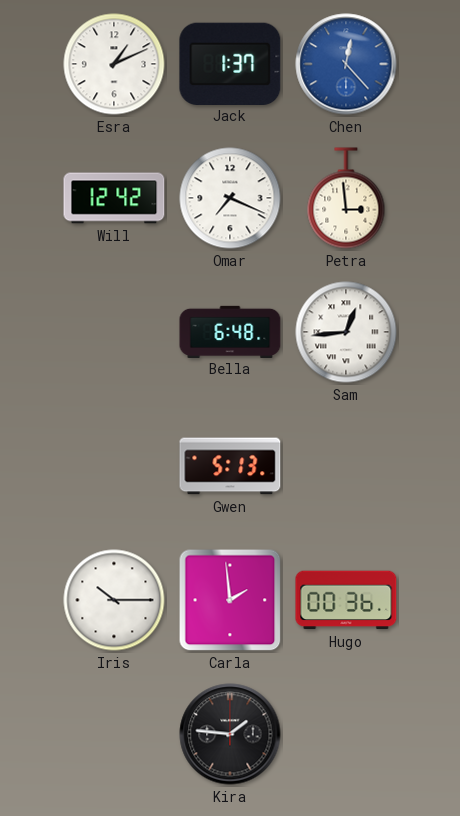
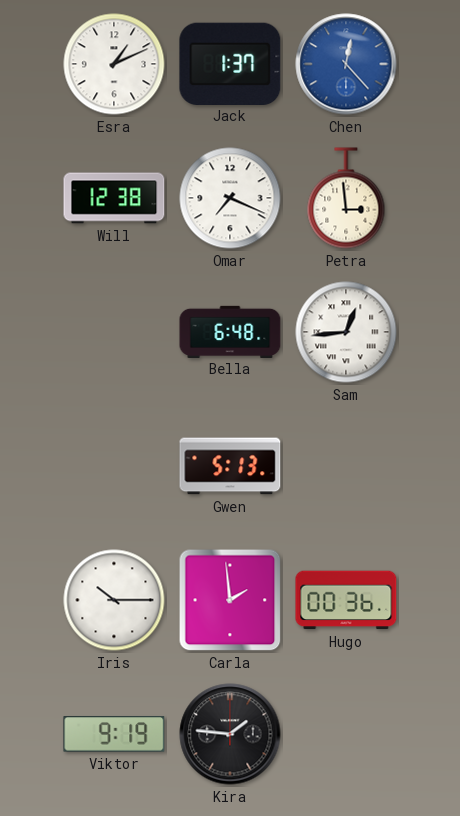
Will: 12:42 -> 12:38 (114, 198)
Viktor: none -> 9:19 (114, 734)
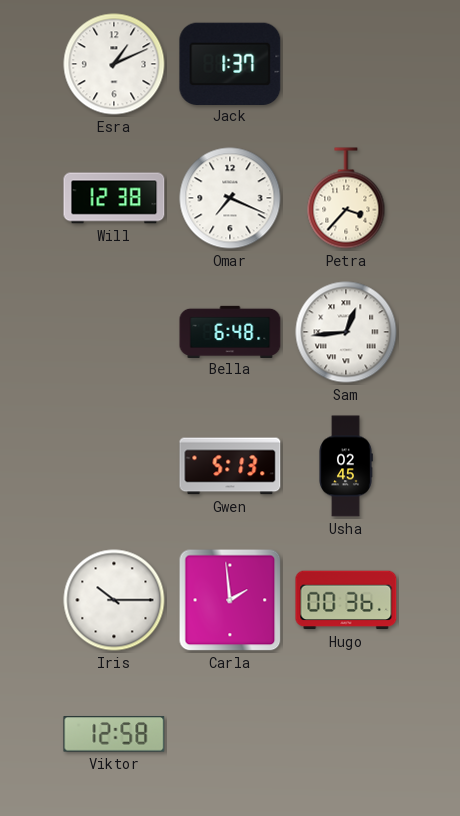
Chen: 12:23 -> none (346, 64)
Petra: 2:59 -> 3:37 (346, 198)
Usha: none -> 02:45 (346, 466)
Viktor: 9:19 -> 12:58 (114, 734)
Kira: 1:46 -> none (230, 734)
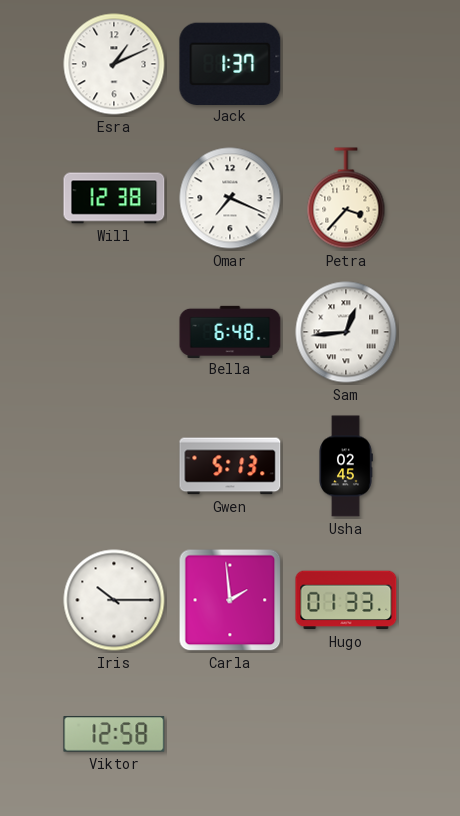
Hugo: 00:36 -> 01:33 (346, 600)
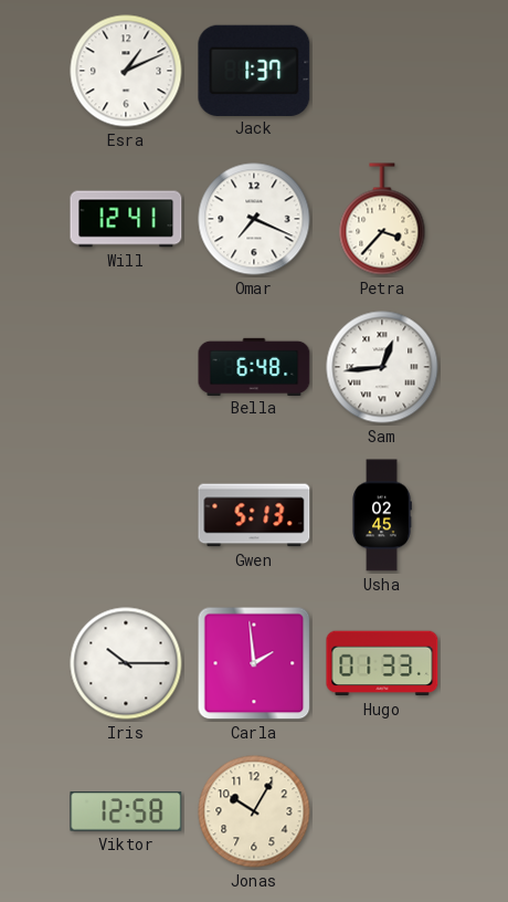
Will: 12:38 -> 12:41 (126, 219)
Jonas: none -> 10:05 (254, 811)
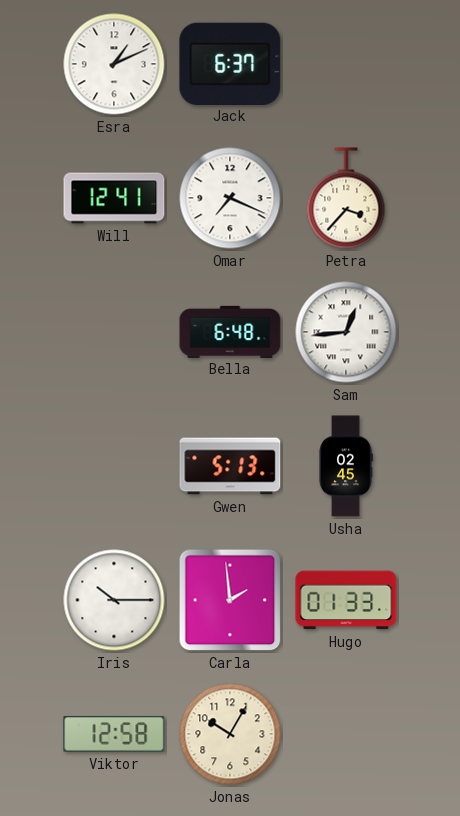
Jack: 1:37 -> 6:37 (230, 63)
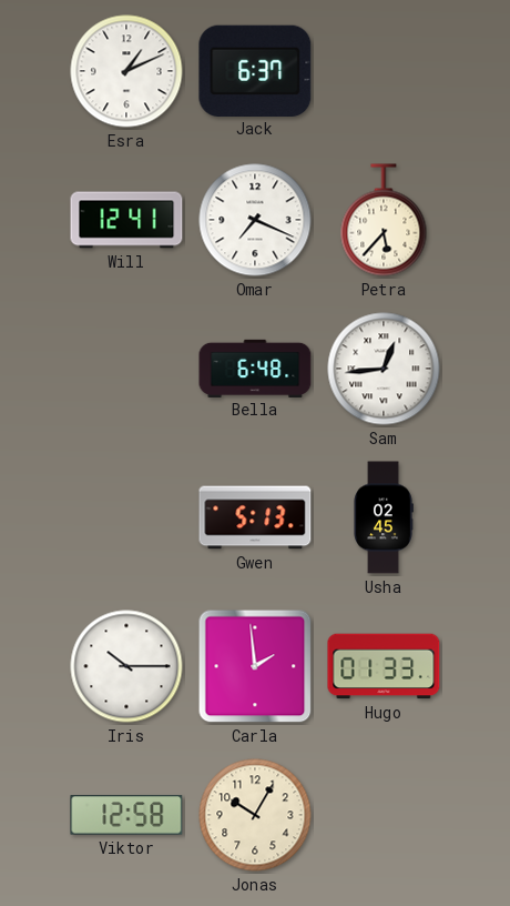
Petra: 3:37 -> 5:37 (384, 220)
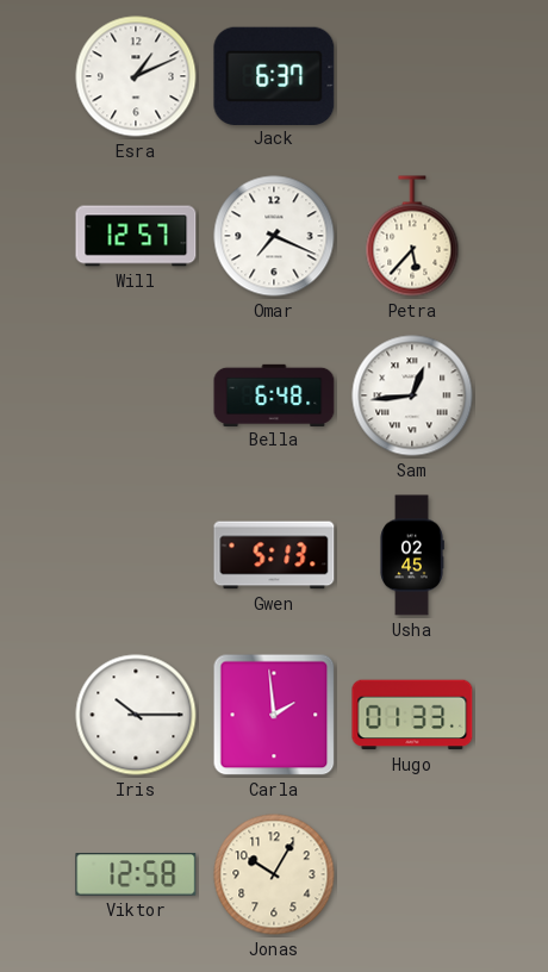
Will: 12:41 -> 12:57 (136, 236)
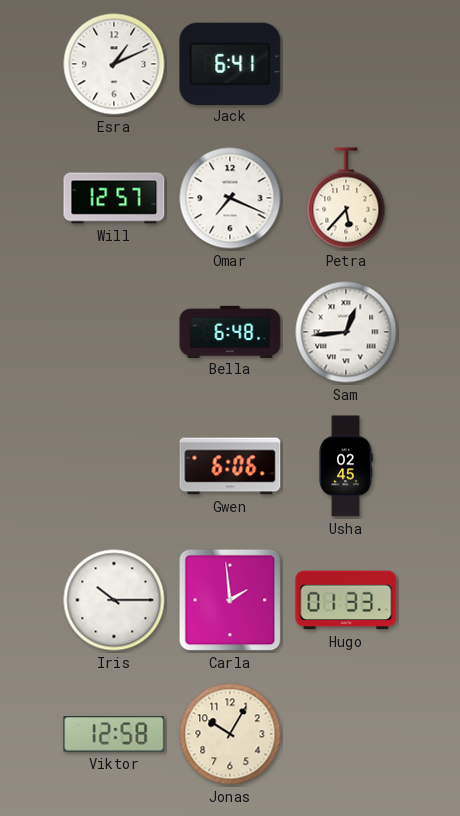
Jack: 6:37 -> 6:41 (230, 63)
Gwen: 5:13 -> 6:06 (230, 466)
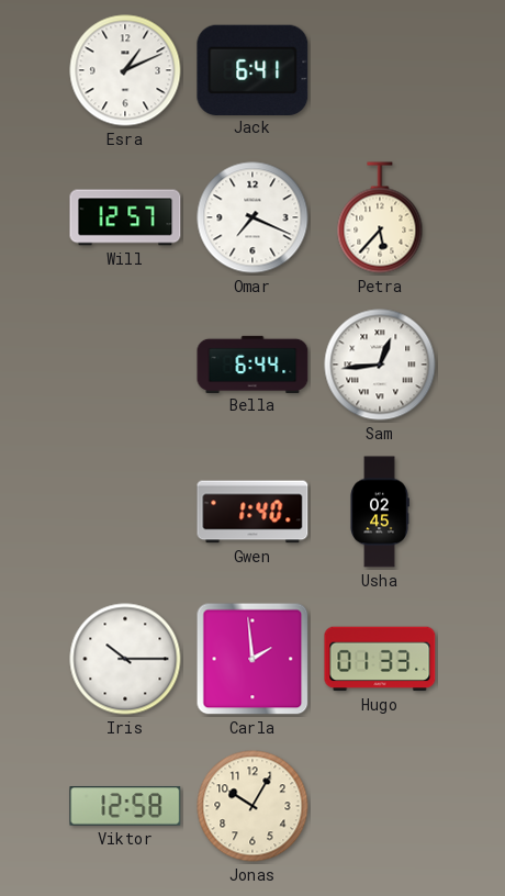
Bella: 6:48 -> 6:44 (252, 363)
Gwen: 6:06 -> 1:40 (252, 512)
